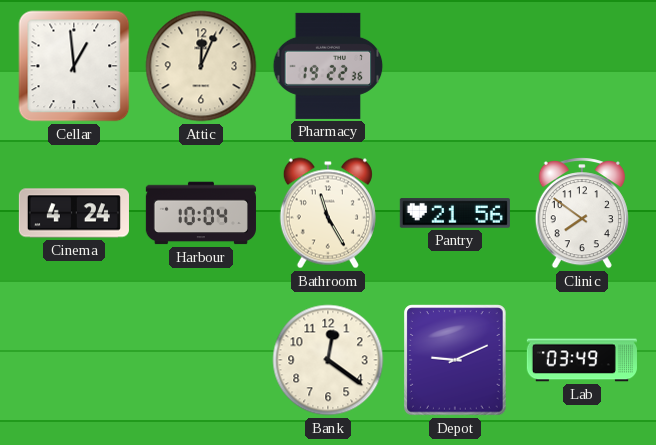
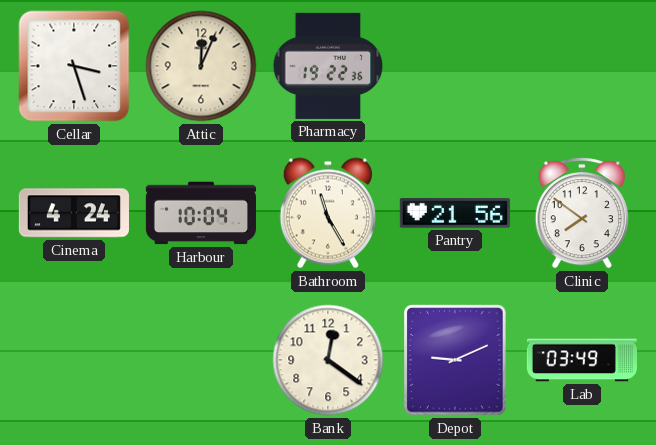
Cellar: 12:59 -> 3:27 (74, 66)
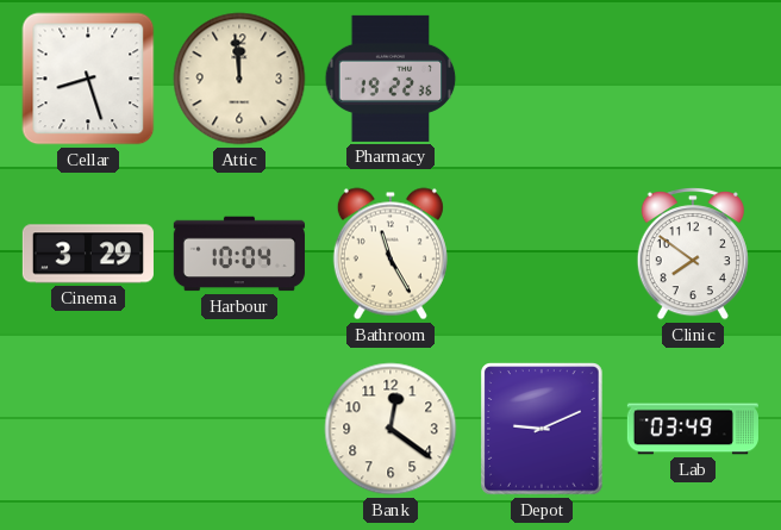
Cellar: 3:27 -> 8:27 (88, 79)
Attic: 12:04 -> 11:59 (239, 79)
Cinema: 4:24 -> 3:29 (88, 254)
Pantry: 21:56 -> none (455, 213)
